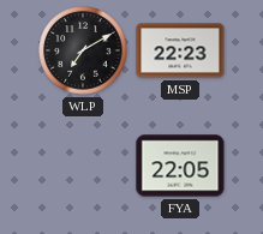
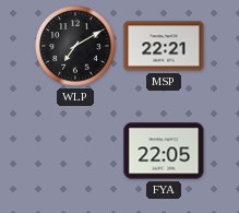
MSP: 22:23 -> 22:21 (164, 46)
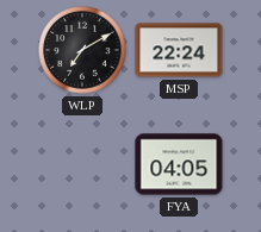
MSP: 22:21 -> 22:24 (179, 50)
FYA: 22:05 -> 04:05 (179, 164)
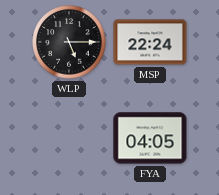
WLP: 7:10 -> 5:15 (69, 42)
